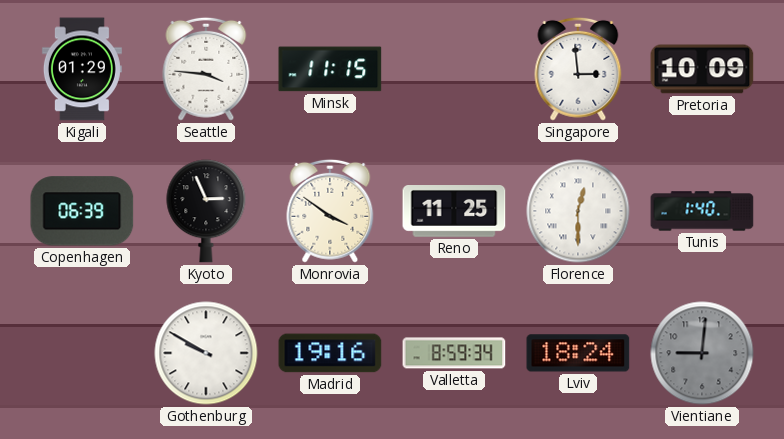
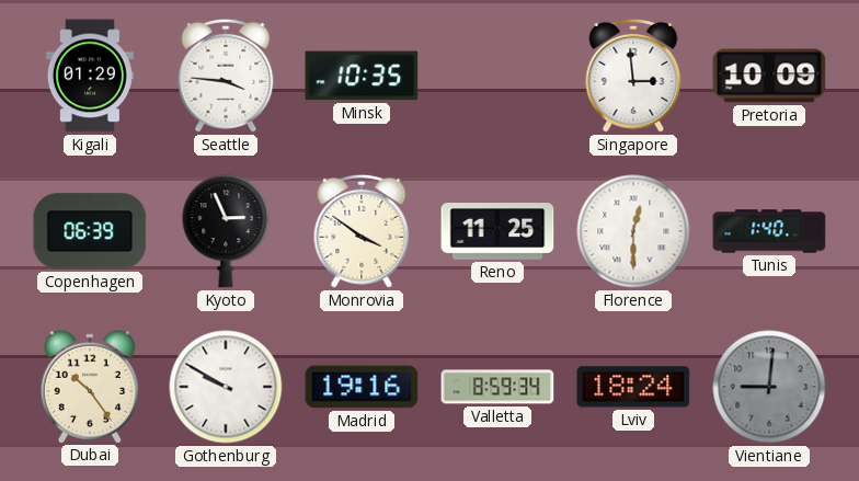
Minsk: 11:15 -> 10:35 (362, 76)
Dubai: none -> 10:24 (90, 386)
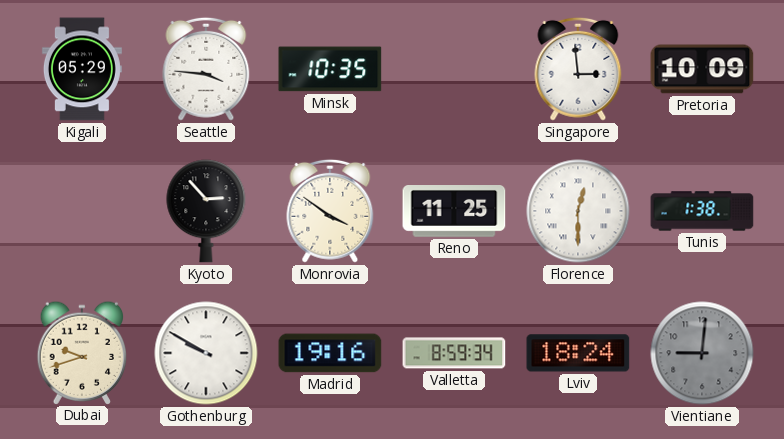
Kigali: 01:29 -> 05:29 (82, 69)
Copenhagen: 06:39 -> none (90, 231)
Kyoto: 2:56 -> 2:53 (206, 211)
Tunis: 1:40 -> 1:38 (702, 211)
Dubai: 10:24 -> 9:42 (82, 352)
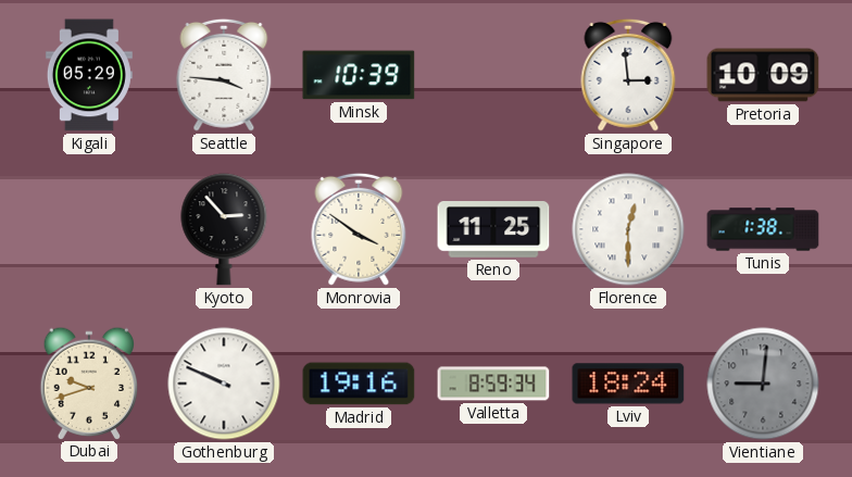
Minsk: 10:35 -> 10:39 (359, 75)
Gothenburg: 9:50 -> 9:49 (224, 384)
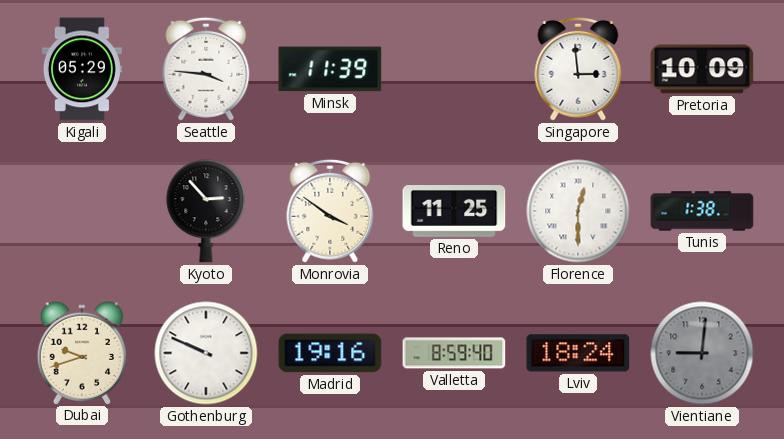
Minsk: 10:39 -> 11:39 (330, 69)
Valletta: 8:59:34 -> 8:59:40 (454, 353)
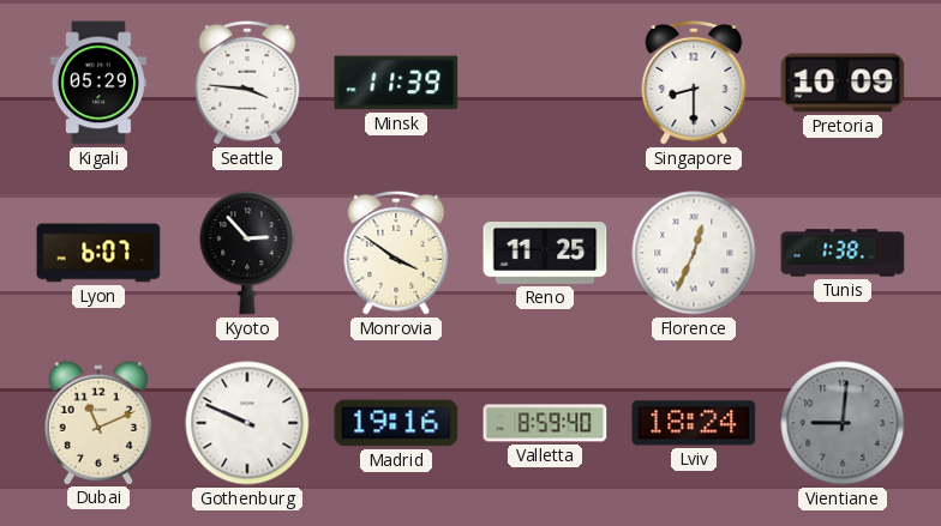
Singapore: 2:59 -> 8:30 (694, 83)
Lyon: none -> 6:07 (98, 253)
Florence: 12:30 -> 12:34 (694, 253)
Dubai: 9:42 -> 11:11 (98, 422)
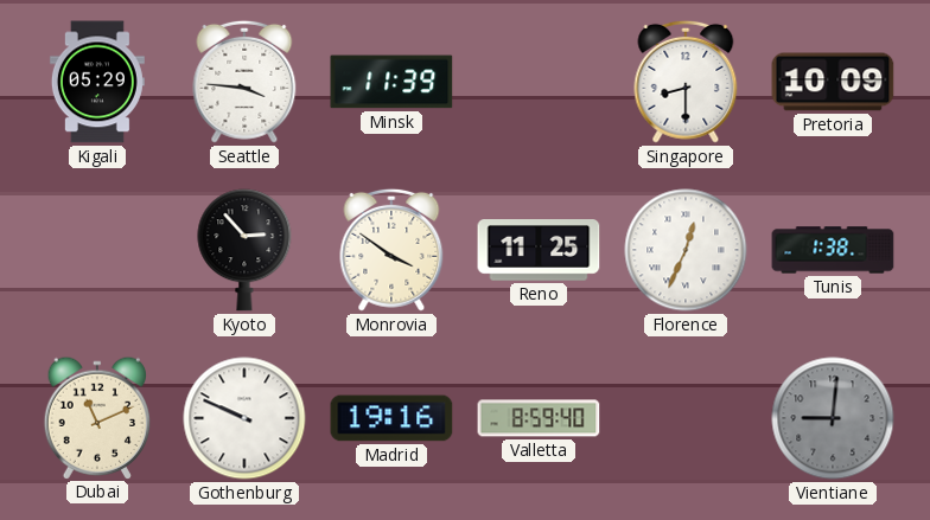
Lyon: 6:07 -> none (98, 253)
Lviv: 18:24 -> none (694, 423)
